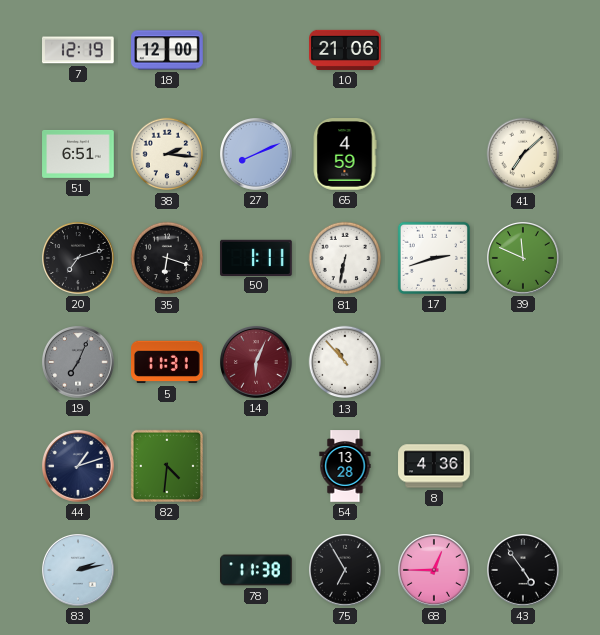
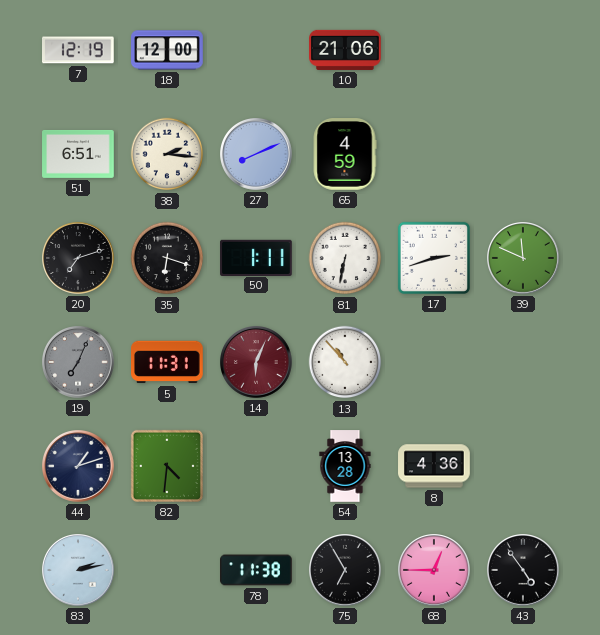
41: 7:08 -> none (523, 154)
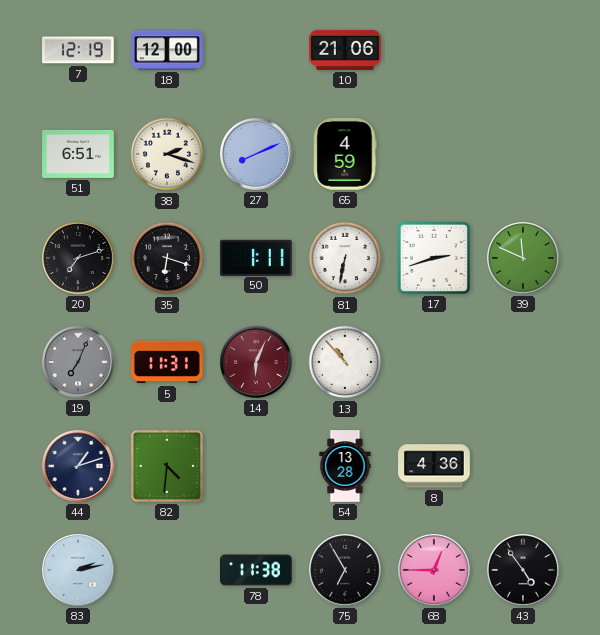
38: 2:16 -> 2:18 (167, 154)
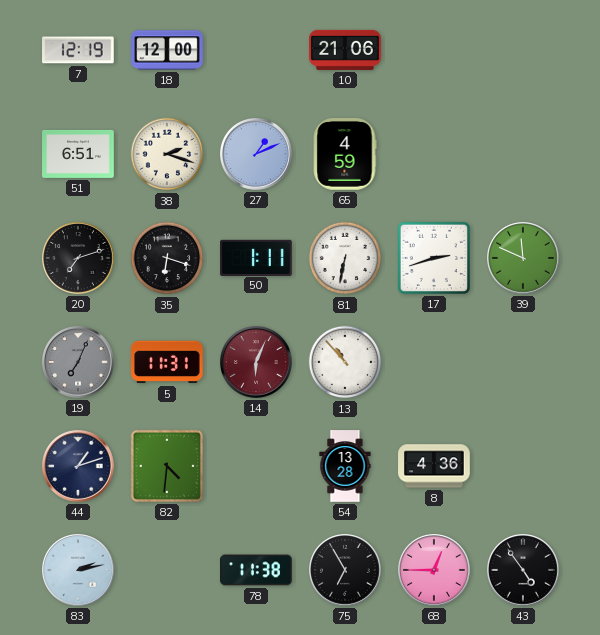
27: 8:11 -> 1:11 (257, 155)
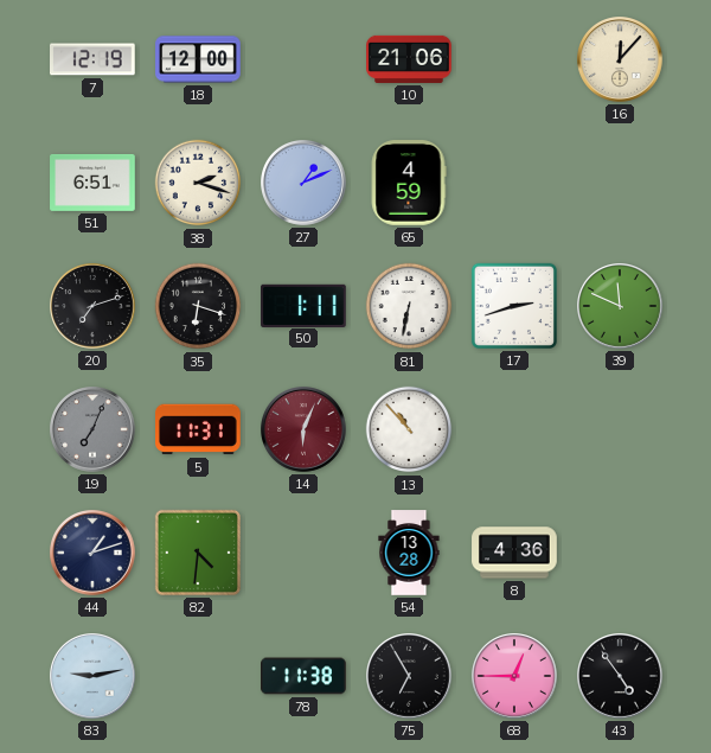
16: none -> 12:07 (621, 60)
83: 2:13 -> 9:13 (94, 677)
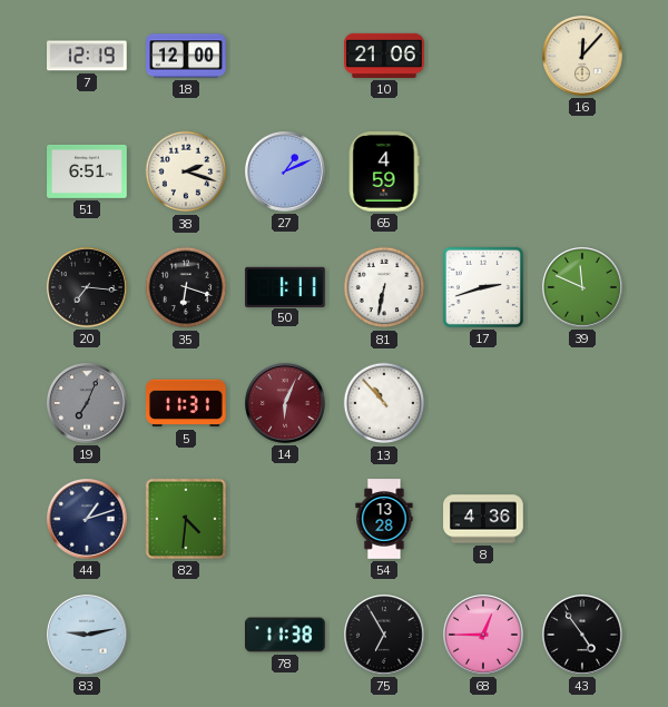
20: 7:12 -> 7:16 (88, 288)
